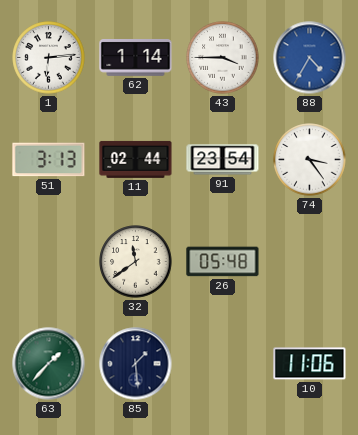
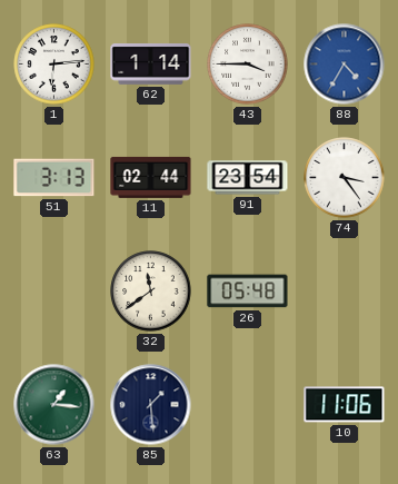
63: 1:37 -> 1:16 (54, 405)
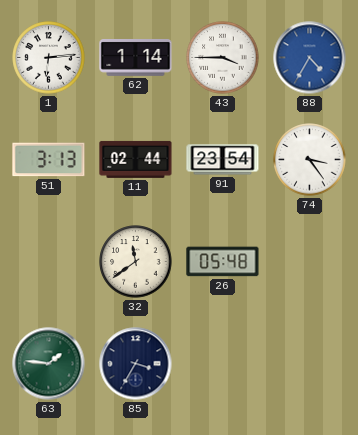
63: 1:16 -> 1:46 (49, 364)
85: 1:29 -> 3:35 (136, 364)
10: 11:06 -> none (345, 405)
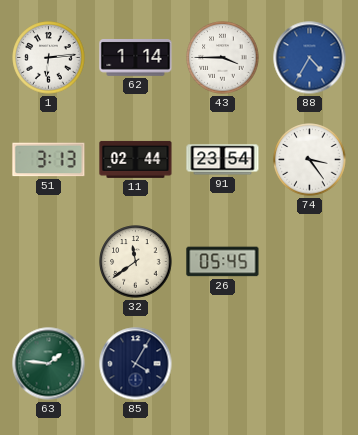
26: 05:48 -> 05:45 (223, 262)
85: 3:35 -> 4:05 (136, 364)
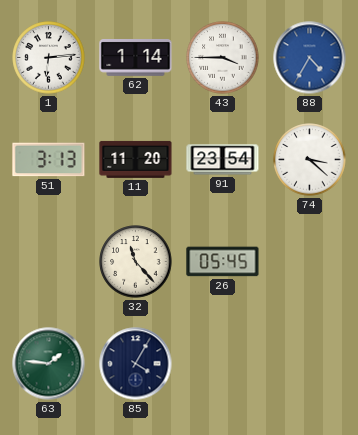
11: 02:44 -> 11:20 (136, 159)
74: 3:24 -> 3:22 (310, 160)
32: 11:39 -> 11:23 (136, 262)
